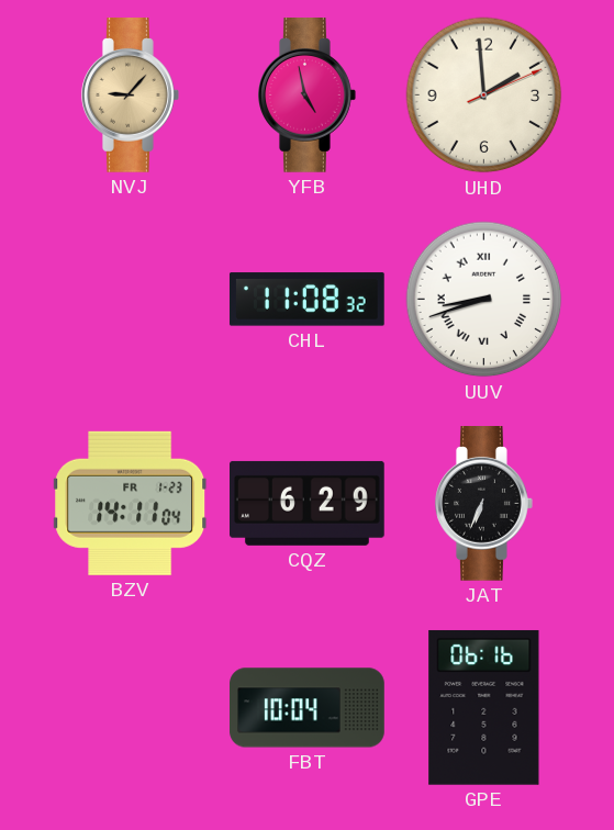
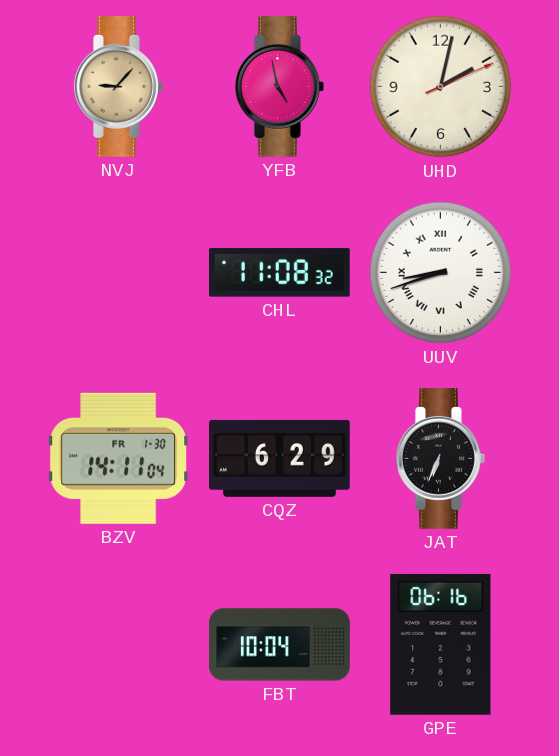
UHD: 1:59 -> 2:02 (441, 87)
BZV date: FR 1-23 -> FR 1-30 (119, 458)
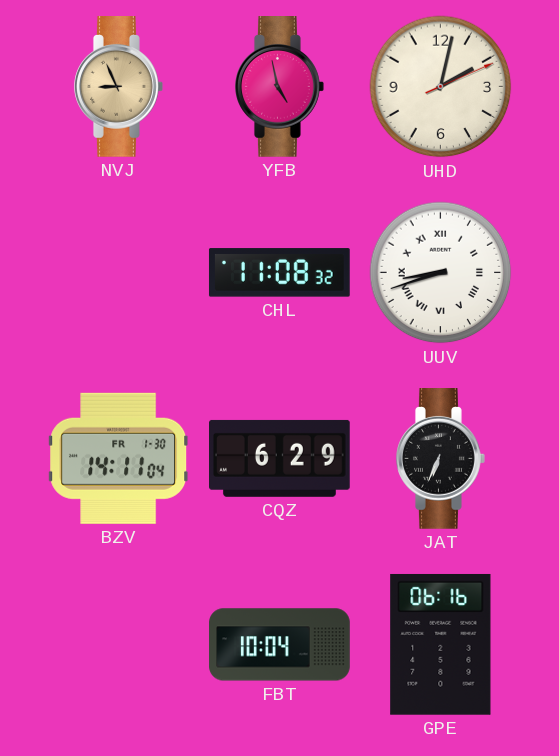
NVJ: 9:07 -> 8:56 (119, 87)
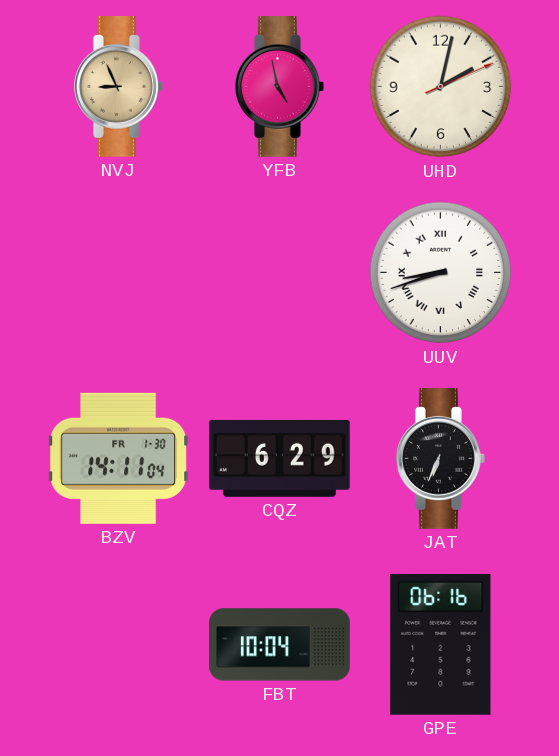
CHL: 11:08 -> none (279, 273)
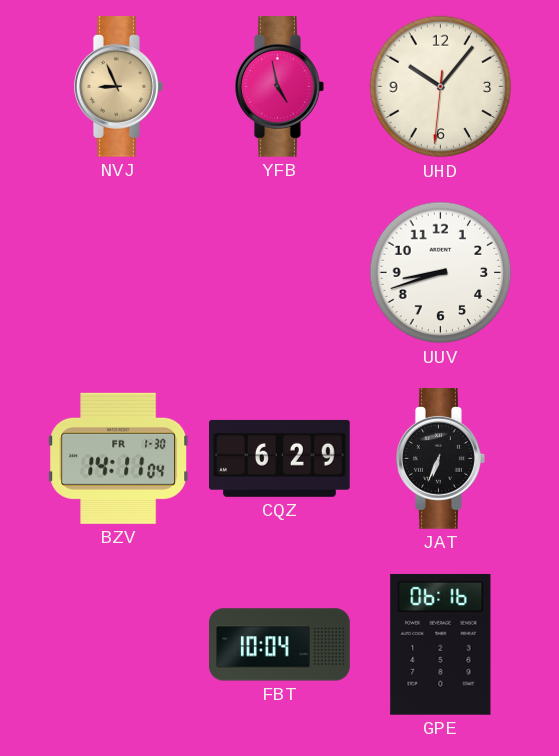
UHD: 2:02 -> 10:06 (441, 87)
UUV numerals: Roman -> Arabic (441, 273)
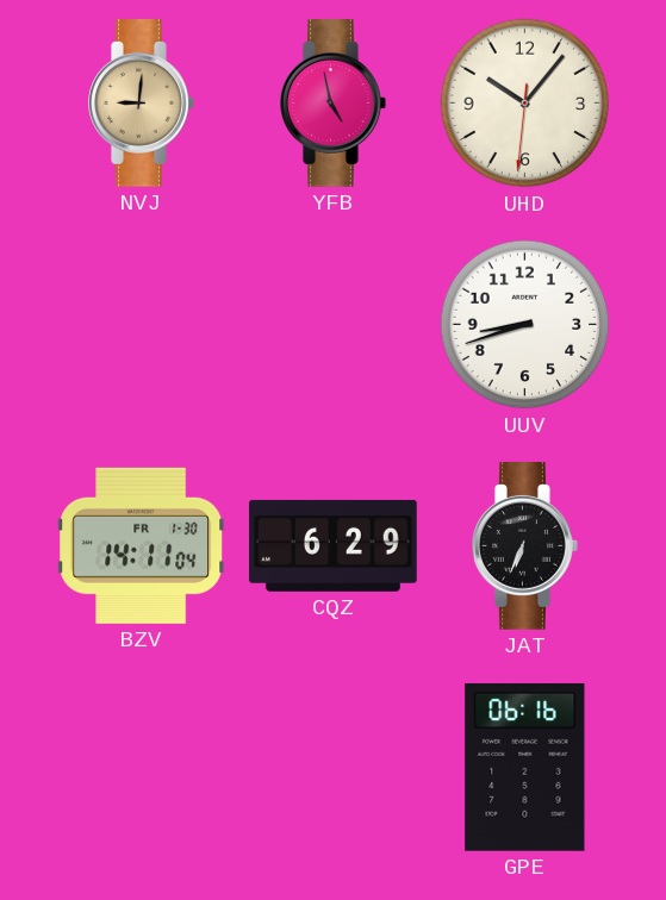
NVJ: 8:56 -> 9:01 (142, 104)
FBT: 10:04 -> none (280, 645)
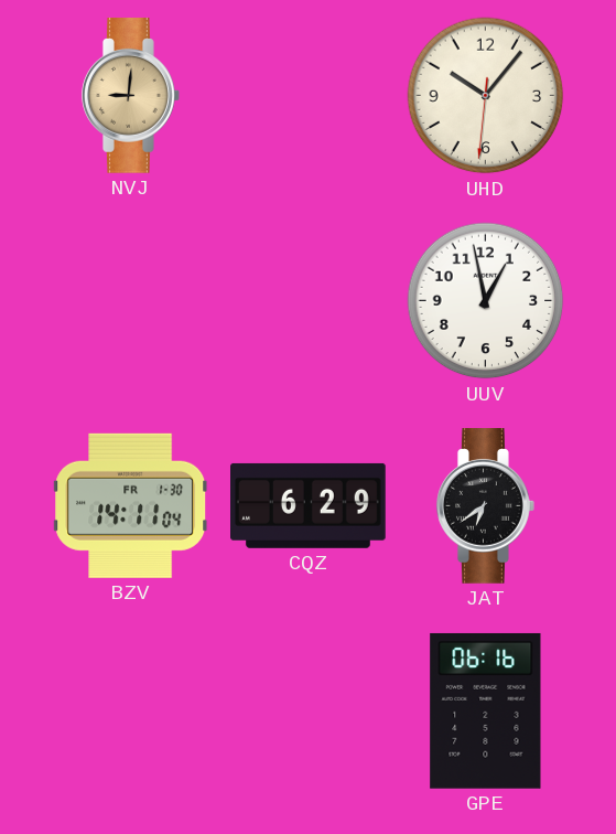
YFB: 4:58 -> none (334, 104)
UUV: 8:42 -> 12:58 (486, 301)
JAT: 6:34 -> 6:39 (486, 506)
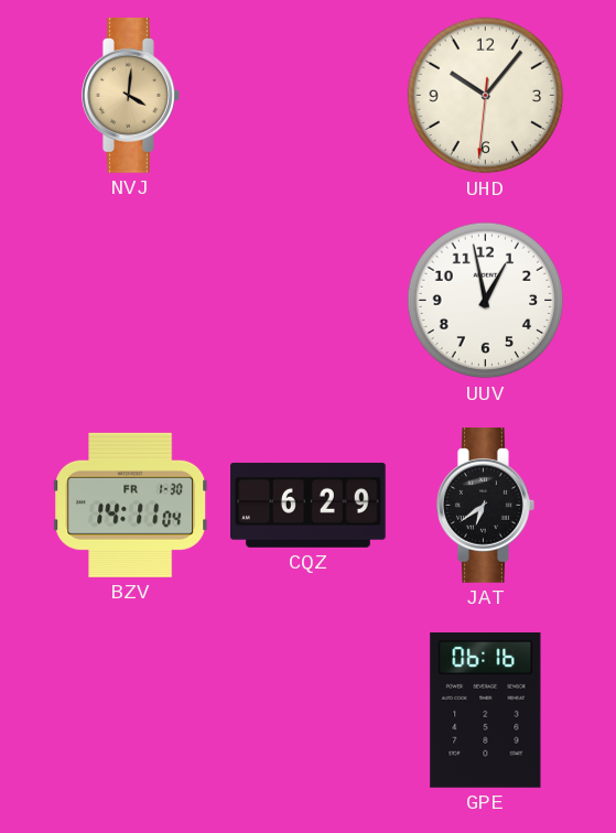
NVJ: 9:01 -> 4:01 (131, 96)
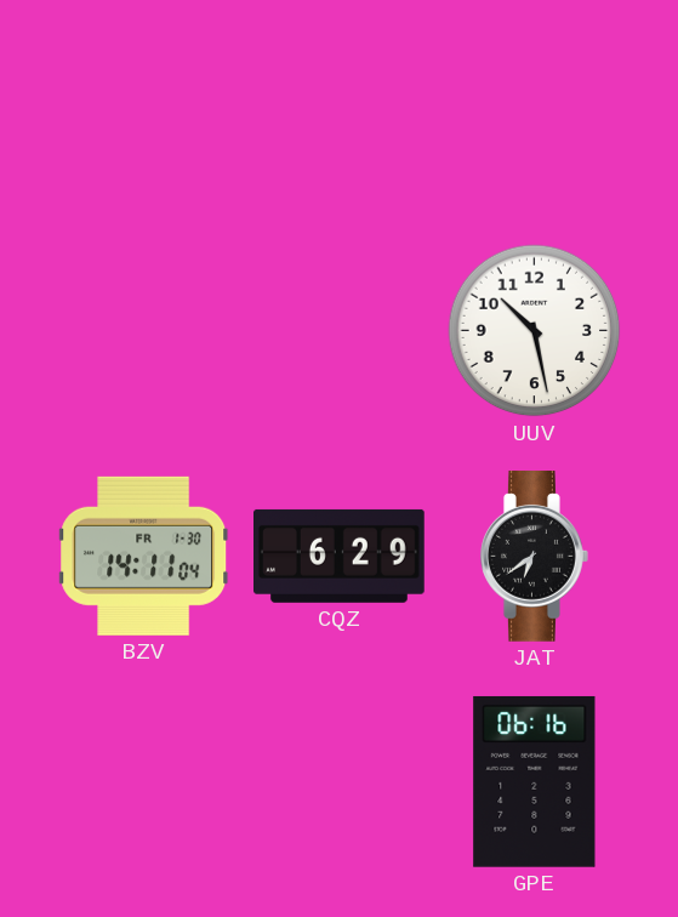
NVJ: 4:01 -> none (131, 96)
UHD: 10:06 -> none (486, 96)
UUV: 12:58 -> 10:28 (535, 331)
